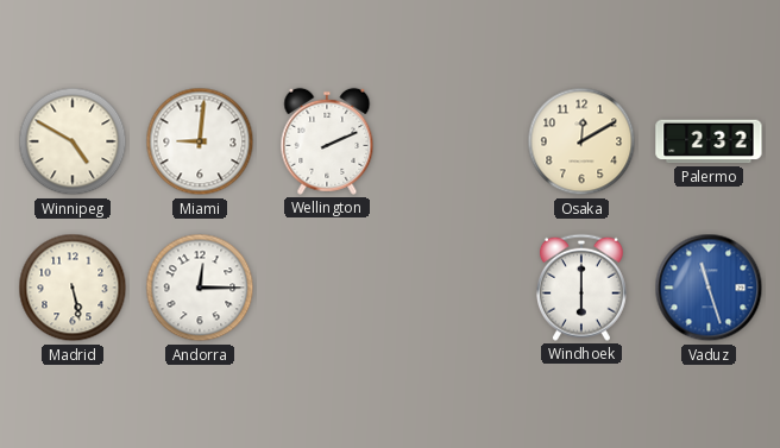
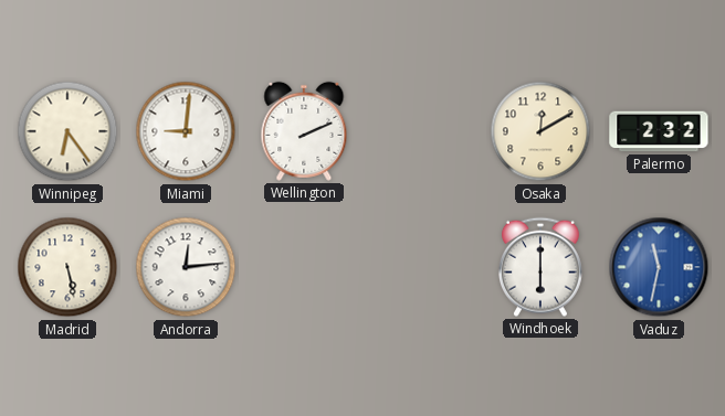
Winnipeg: 4:50 -> 6:24 (67, 131)
Andorra: 12:15 -> 12:14 (186, 267)
Vaduz: 11:27 -> 11:32 (659, 267)
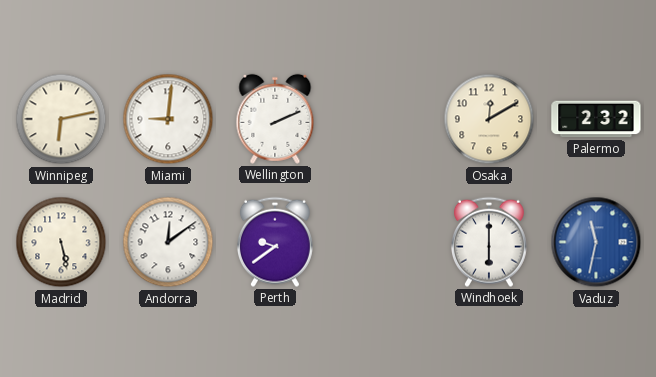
Winnipeg: 6:24 -> 6:13 (61, 119)
Andorra: 12:14 -> 12:09 (168, 242)
Perth: none -> 9:39 (275, 242)
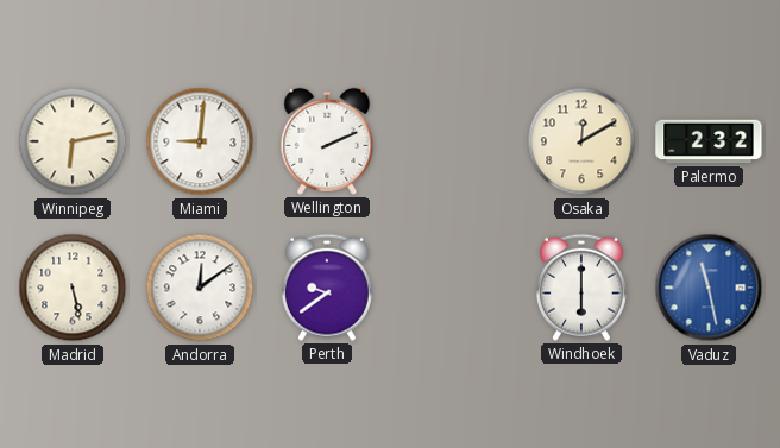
Vaduz: 11:32 -> 11:28 (709, 288)
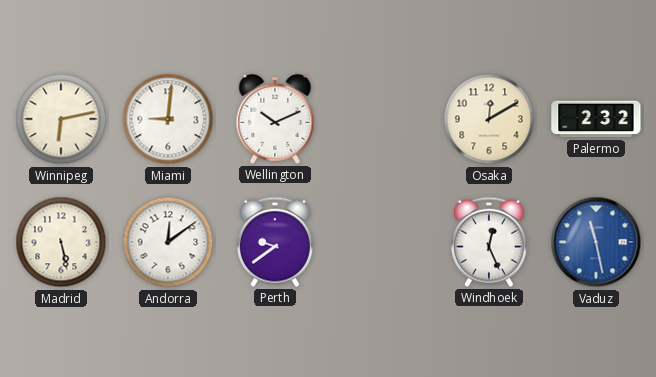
Wellington: 2:11 -> 10:11 (275, 119)
Windhoek: 6:00 -> 12:26 (489, 242)
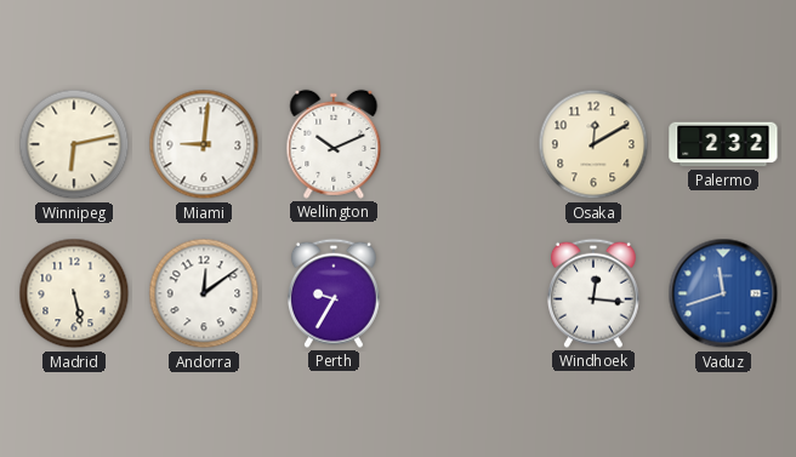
Perth: 9:39 -> 9:35 (334, 293)
Windhoek: 12:26 -> 12:16 (593, 293)
Vaduz: 11:28 -> 11:42 (723, 293)
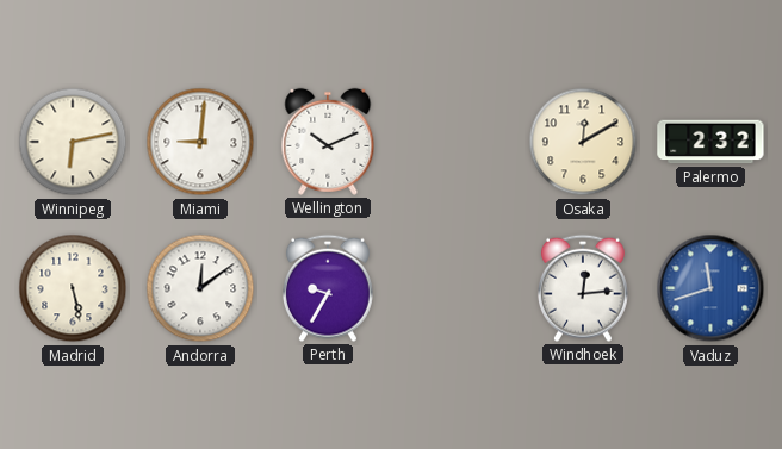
Windhoek: 12:16 -> 12:14 (583, 288)
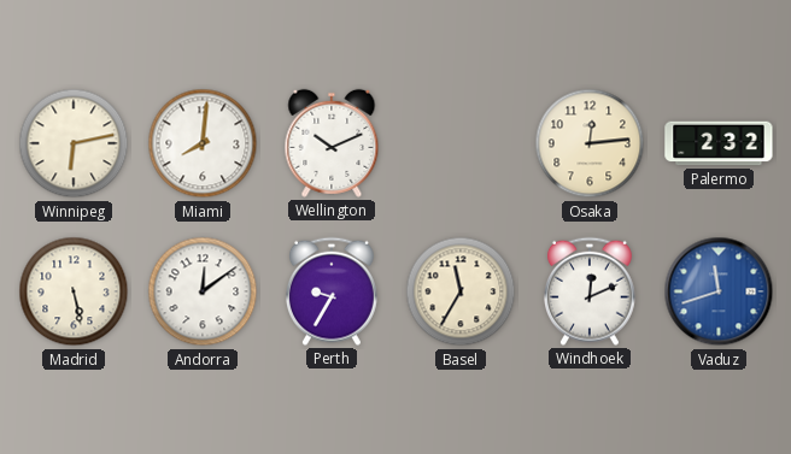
Miami: 9:01 -> 8:01 (203, 143)
Osaka: 12:10 -> 12:14 (590, 143)
Basel: none -> 11:35 (461, 291)
Windhoek: 12:14 -> 12:11 (590, 291)
